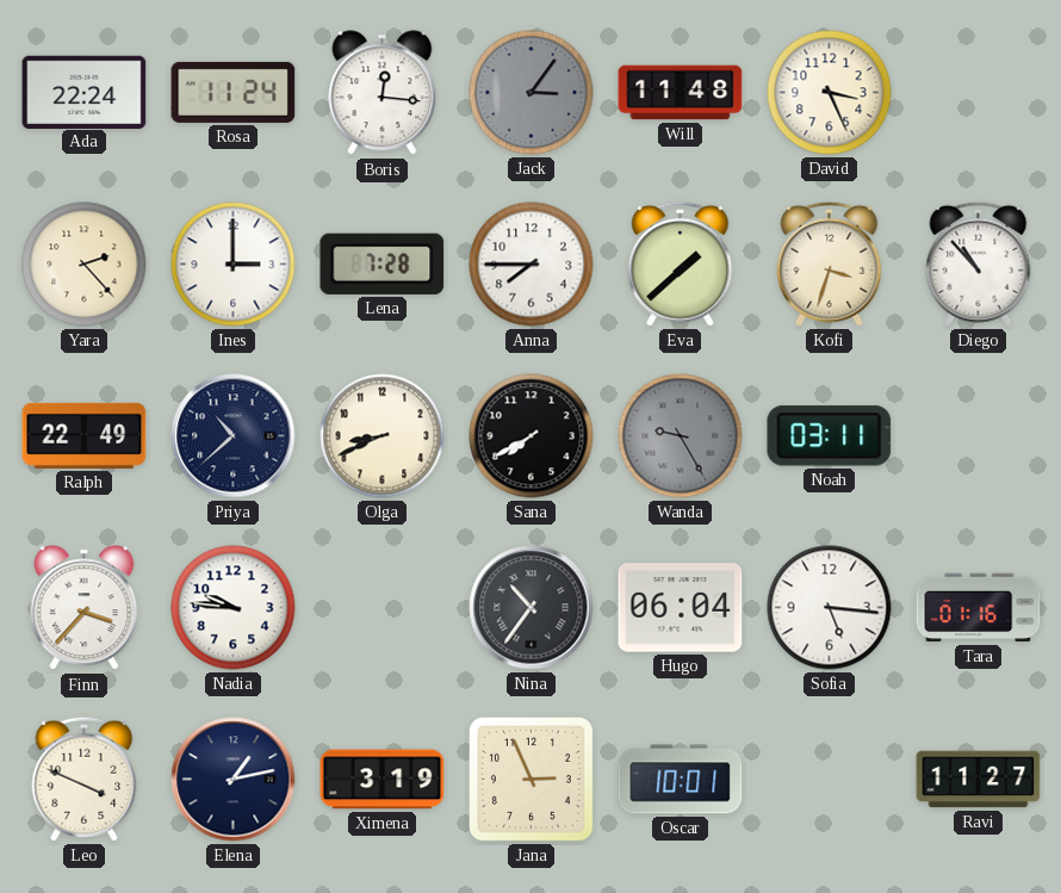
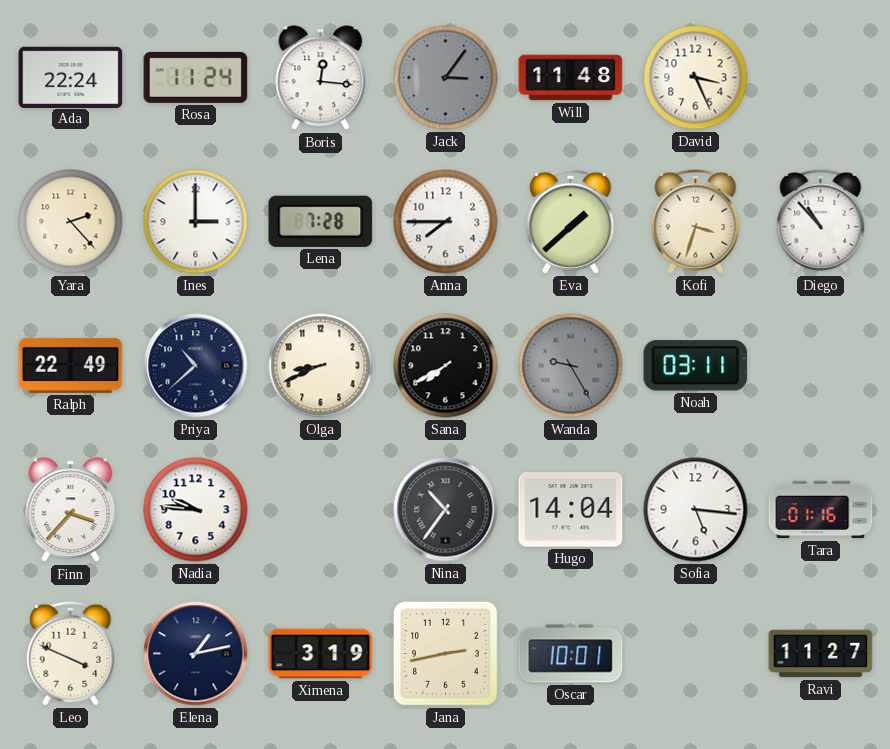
Hugo: 06:04 -> 14:04 (571, 510)
Jana: 2:56 -> 2:43 (445, 653)
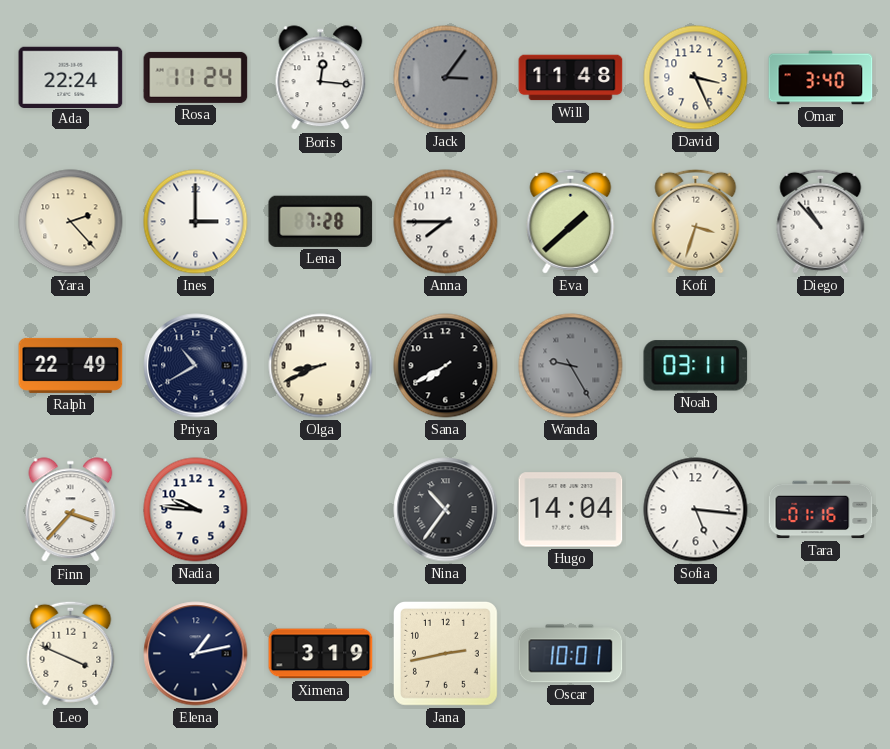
Omar: none -> 3:40 (821, 78)
Priya: 10:38 -> 10:40 (196, 366)
Ravi: 11:27 -> none (821, 654)
